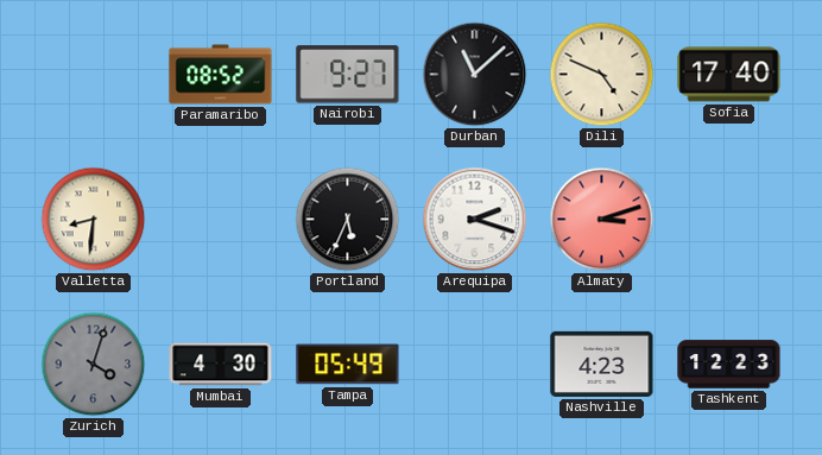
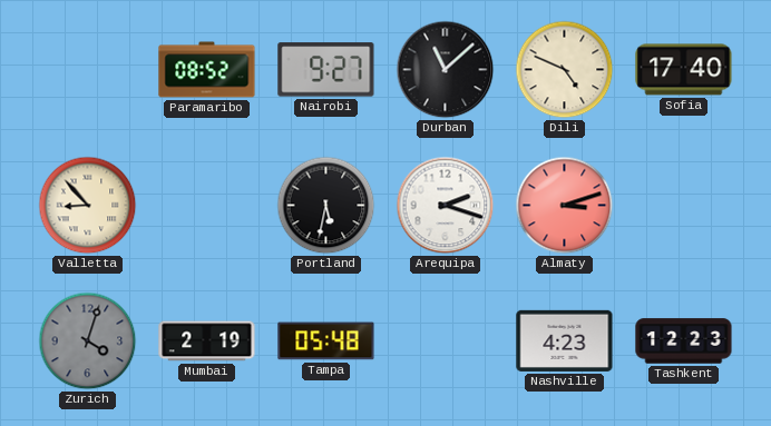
Valletta: 8:31 -> 8:53 (88, 206)
Portland: 5:34 -> 5:32 (326, 206)
Mumbai: 4:30 -> 2:19 (207, 341)
Tampa: 05:49 -> 05:48 (326, 341)
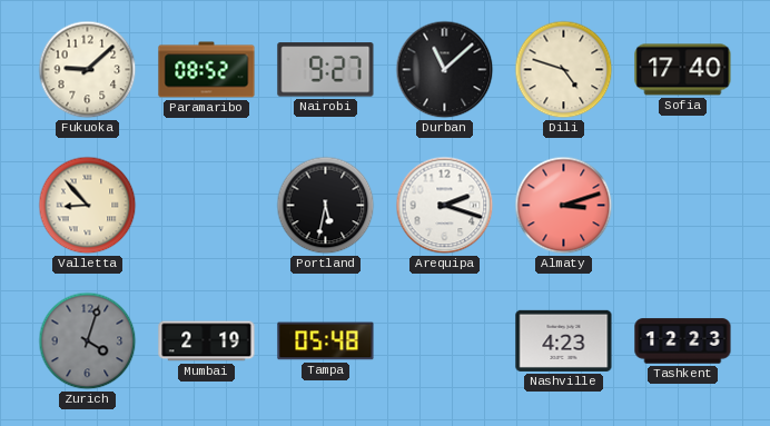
Fukuoka: none -> 9:08 (88, 70)
Dili: 4:49 -> 4:48 (564, 70)
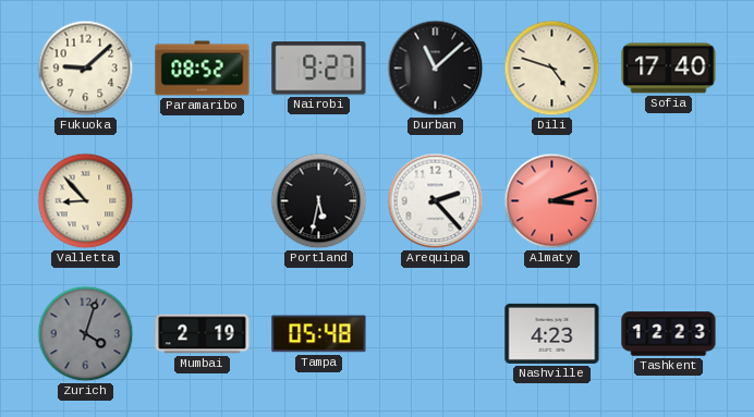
Arequipa: 2:18 -> 2:23 (436, 201)
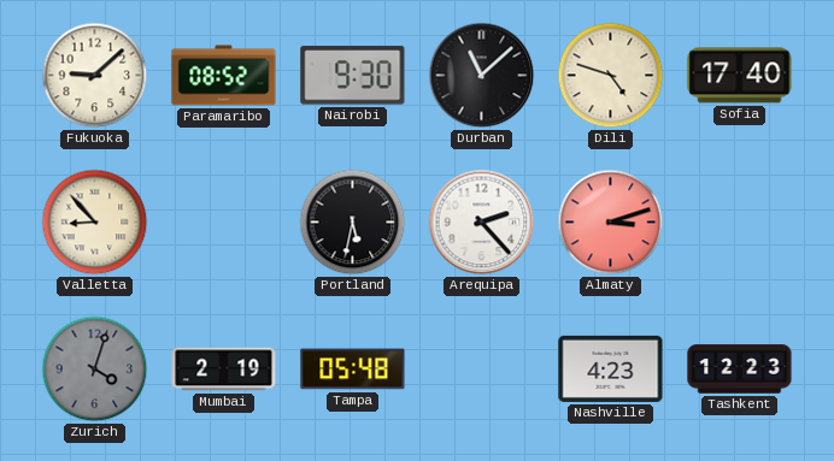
Nairobi: 9:27 -> 9:30 (353, 76)
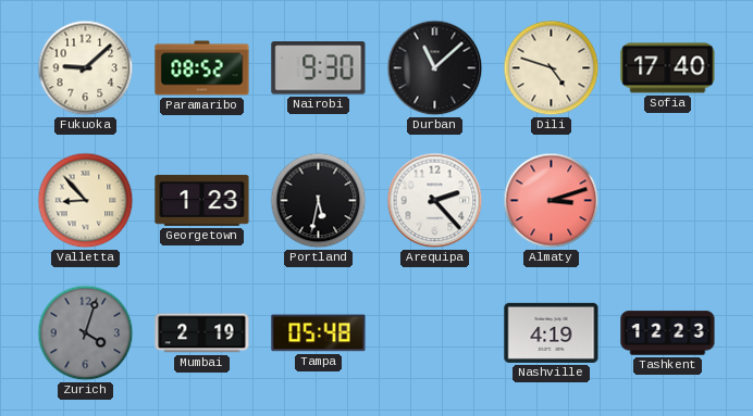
Georgetown: none -> 1:23 (202, 200)
Nashville: 4:23 -> 4:19 (552, 332)
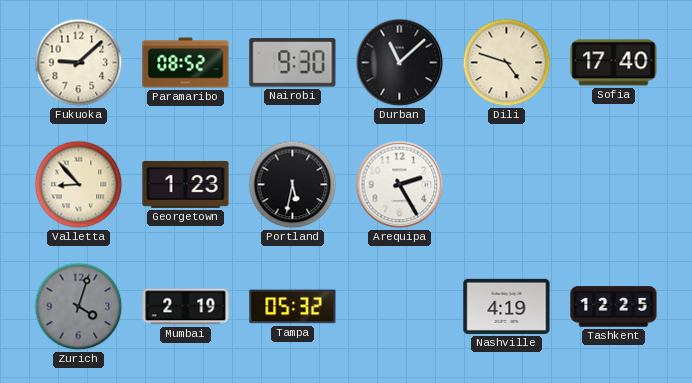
Arequipa: 2:23 -> 2:25 (400, 185)
Almaty: 3:12 -> none (552, 201)
Tampa: 05:48 -> 05:32 (293, 307)
Tashkent: 12:23 -> 12:25 (614, 307)
